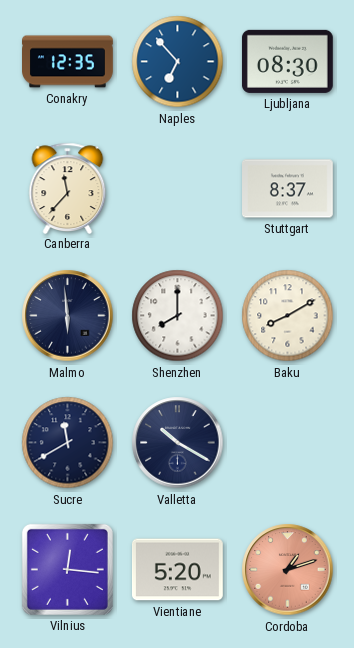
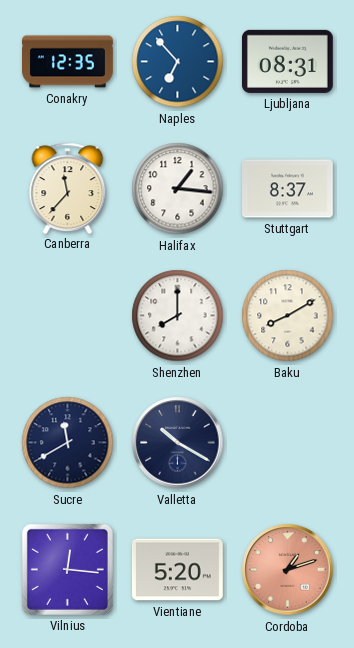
Ljubljana: 08:30 -> 08:31 (287, 61)
Halifax: none -> 1:16 (178, 189)
Malmo: 5:59 -> none (68, 316)
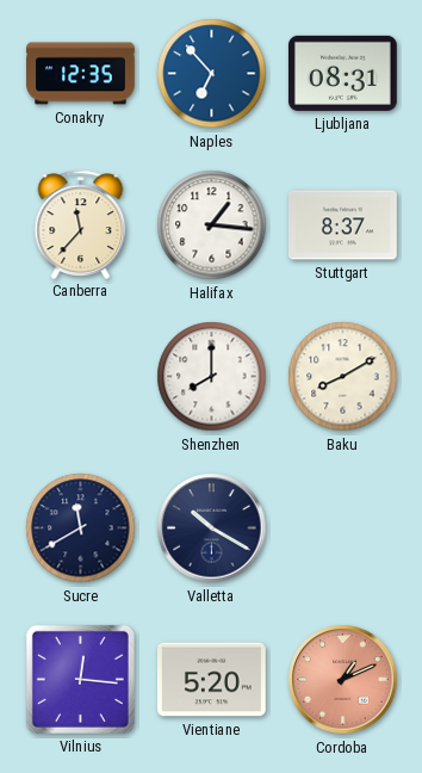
Cordoba: 1:12 -> 1:11 (343, 680)
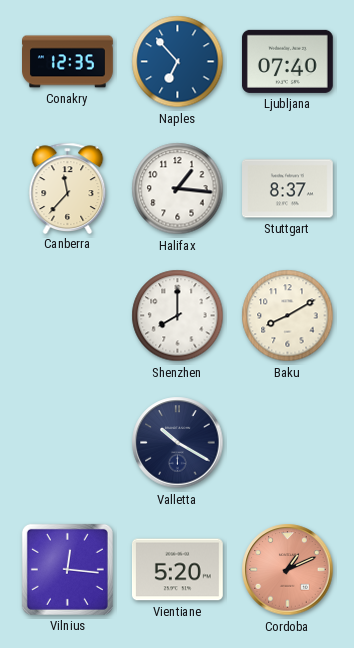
Ljubljana: 08:31 -> 07:40 (287, 61)
Sucre: 11:40 -> none (81, 528)
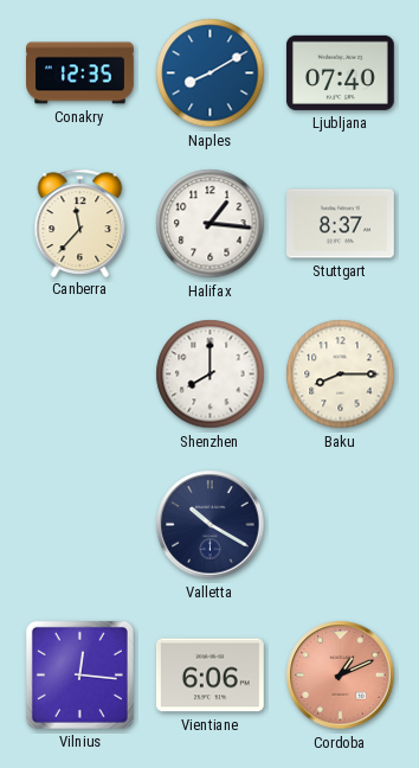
Naples: 6:53 -> 8:10 (211, 73)
Baku: 8:10 -> 8:15 (341, 375)
Vientiane: 5:20 -> 6:06 (209, 676)
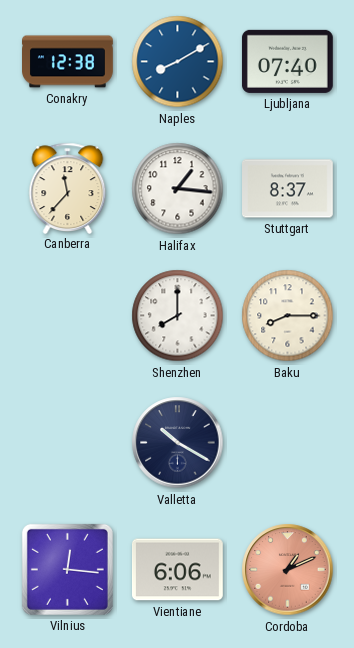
Conakry: 12:35 -> 12:38 (68, 62)
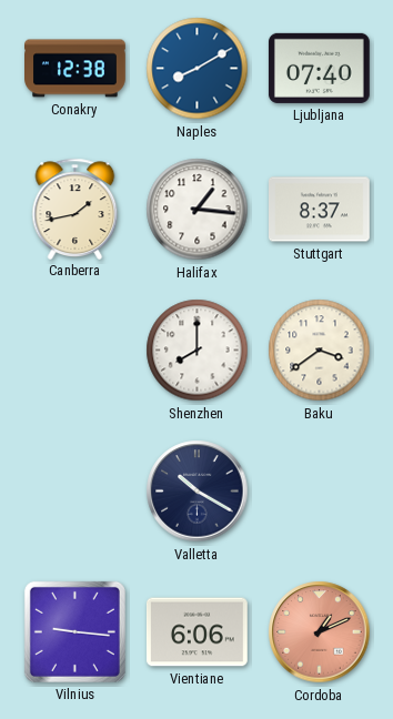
Canberra: 11:37 -> 1:43 (75, 209)
Baku: 8:15 -> 3:39 (320, 351)
Vilnius: 12:16 -> 9:16 (74, 631)
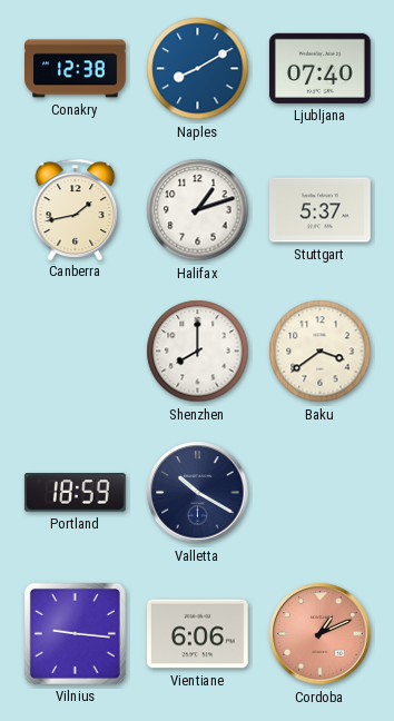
Halifax: 1:16 -> 1:12 (198, 210)
Stuttgart: 8:37 -> 5:37 (321, 210)
Portland: none -> 18:59 (75, 493)
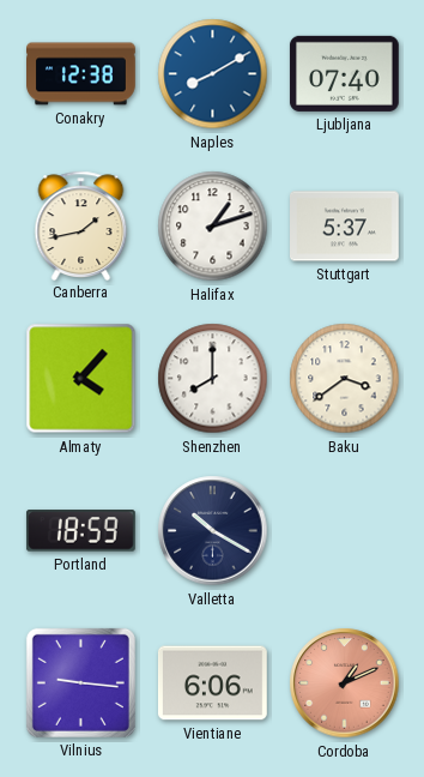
Almaty: none -> 4:07 (81, 379)
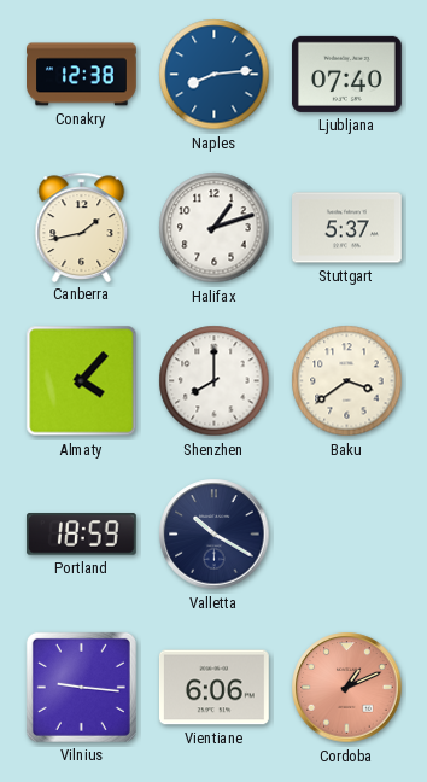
Naples: 8:10 -> 8:14 (215, 75)
